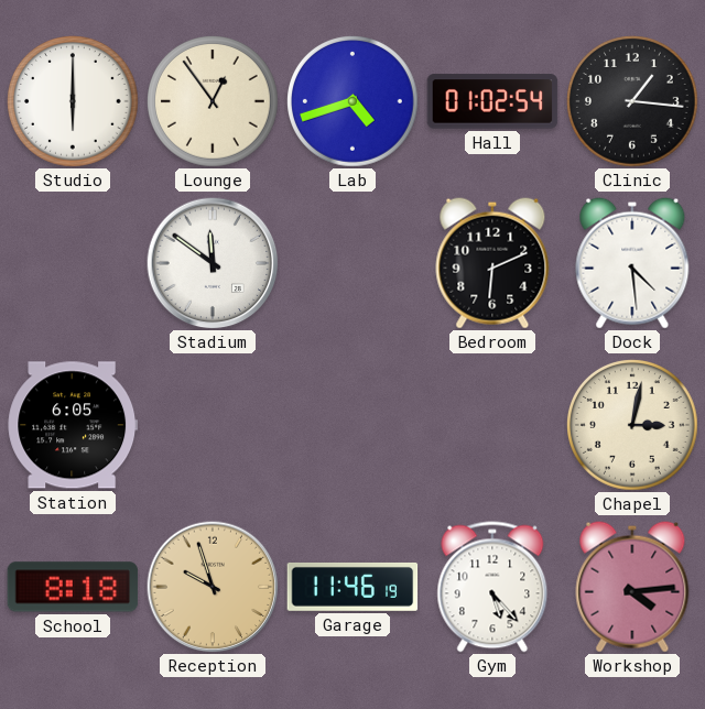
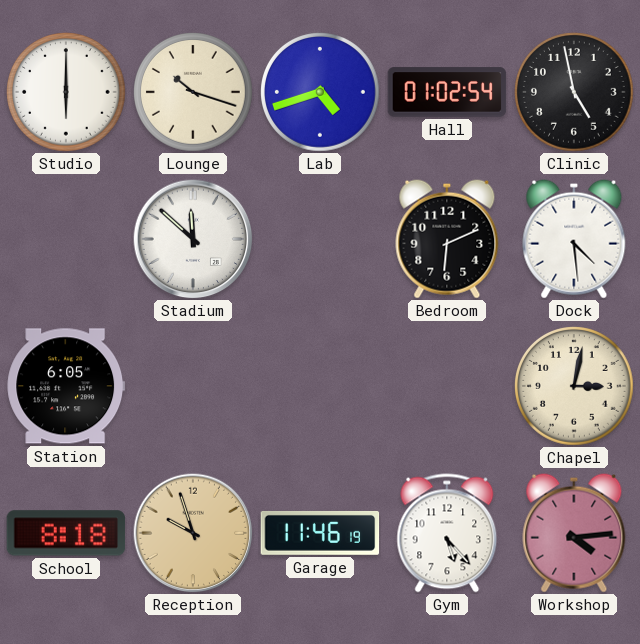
Lounge: 12:54 -> 10:18 (194, 93)
Clinic: 1:16 -> 4:58 (575, 93)
Stadium: 11:51 -> 11:52 (193, 239)
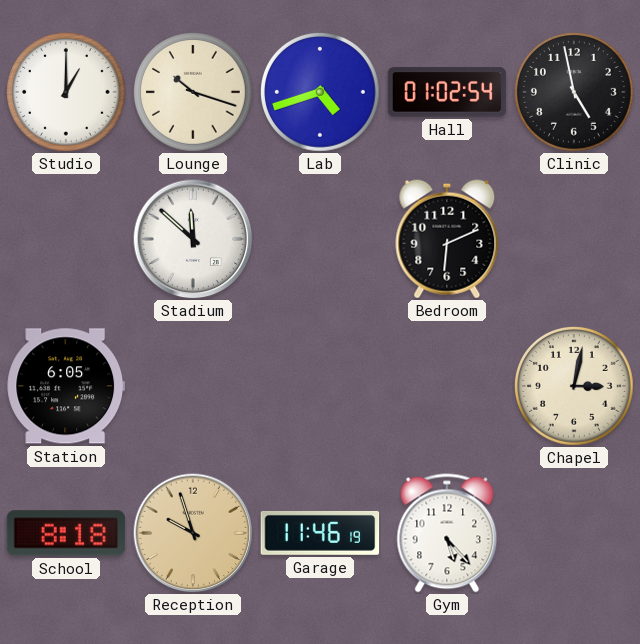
Studio: 6:00 -> 1:00 (67, 93)
Dock: 4:29 -> none (574, 239)
Workshop: 4:14 -> none (574, 533)
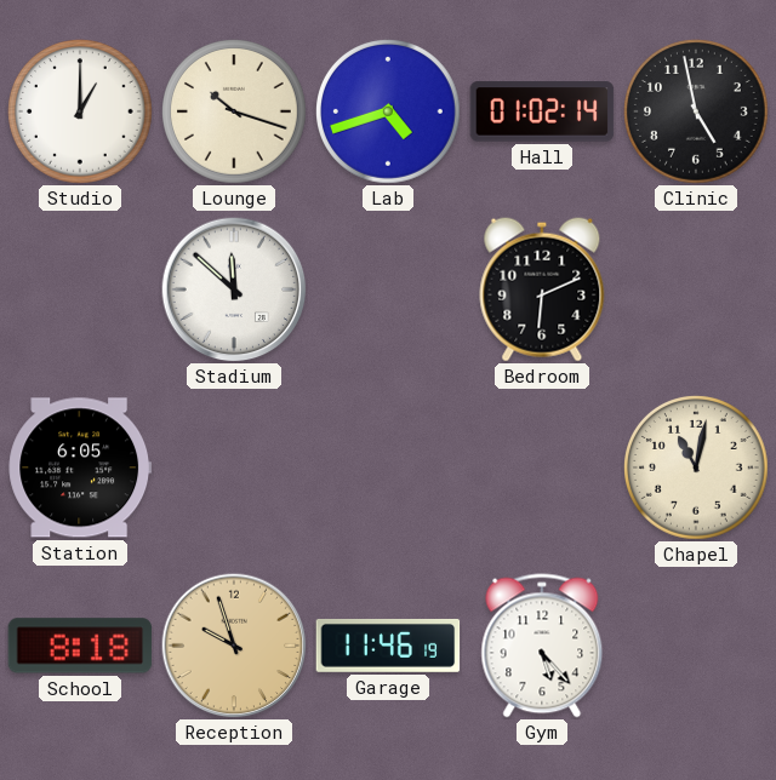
Hall: 01:02:54 -> 01:02:14 (542, 111)
Chapel: 3:02 -> 11:02 (697, 469)
